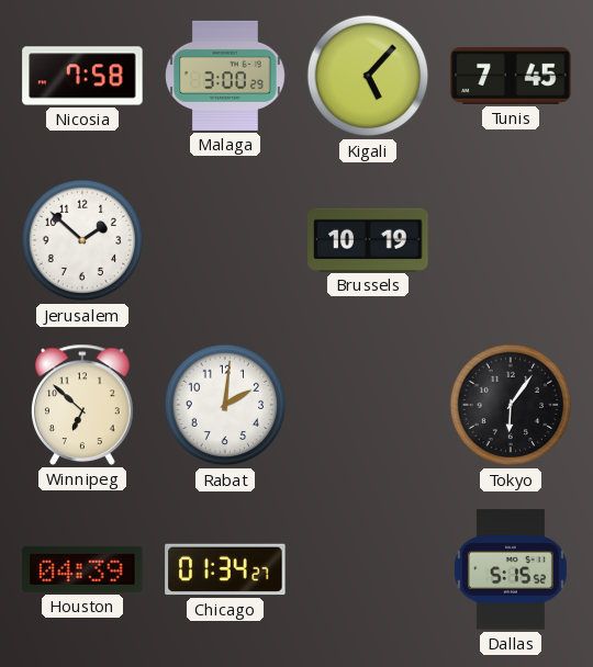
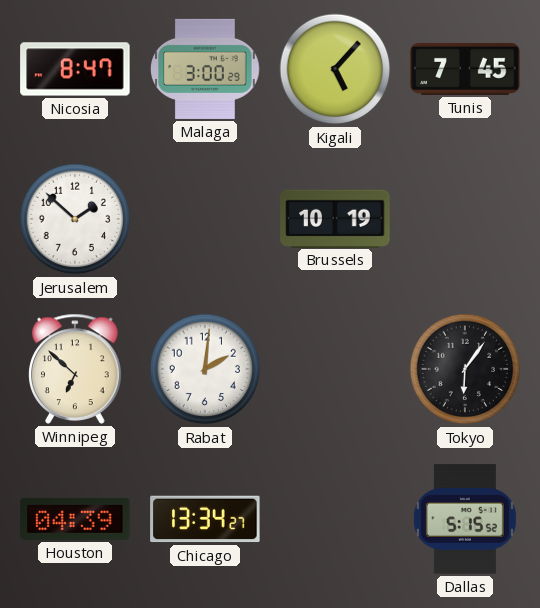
Nicosia: 7:58 -> 8:47 (75, 69)
Chicago: 01:34 -> 13:34 (205, 519)
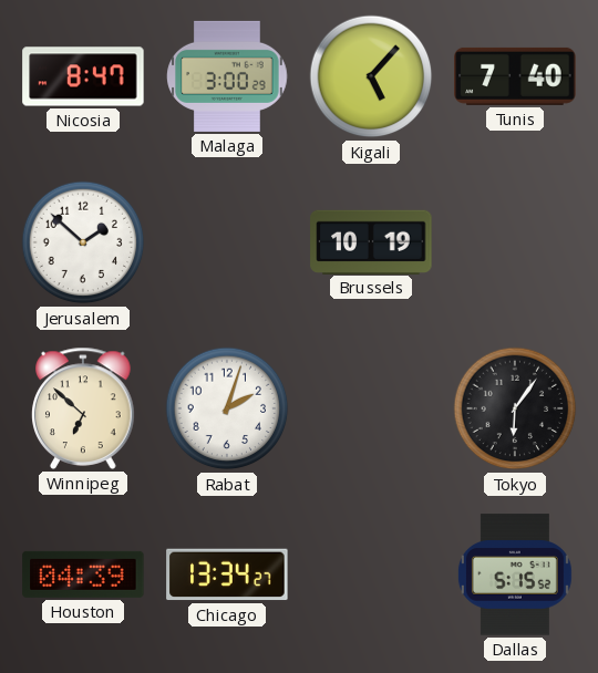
Tunis: 7:45 -> 7:40 (515, 76)
Rabat: 2:01 -> 2:03 (227, 408)
